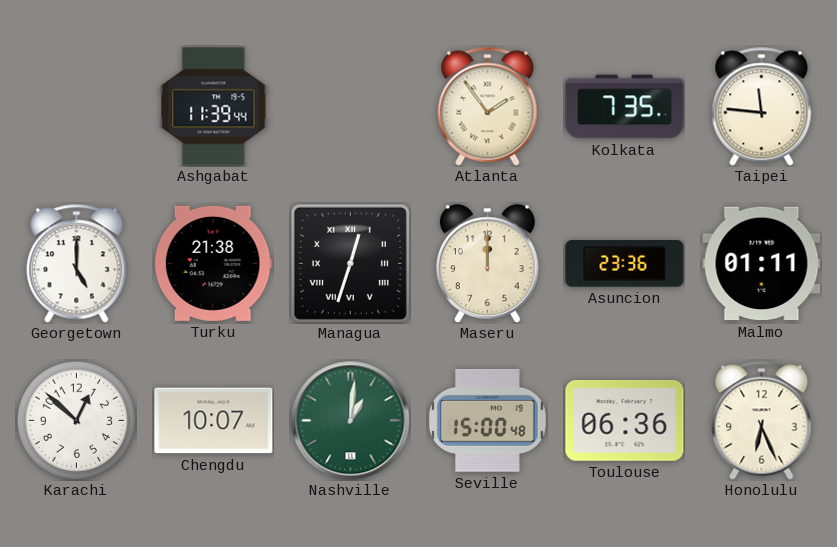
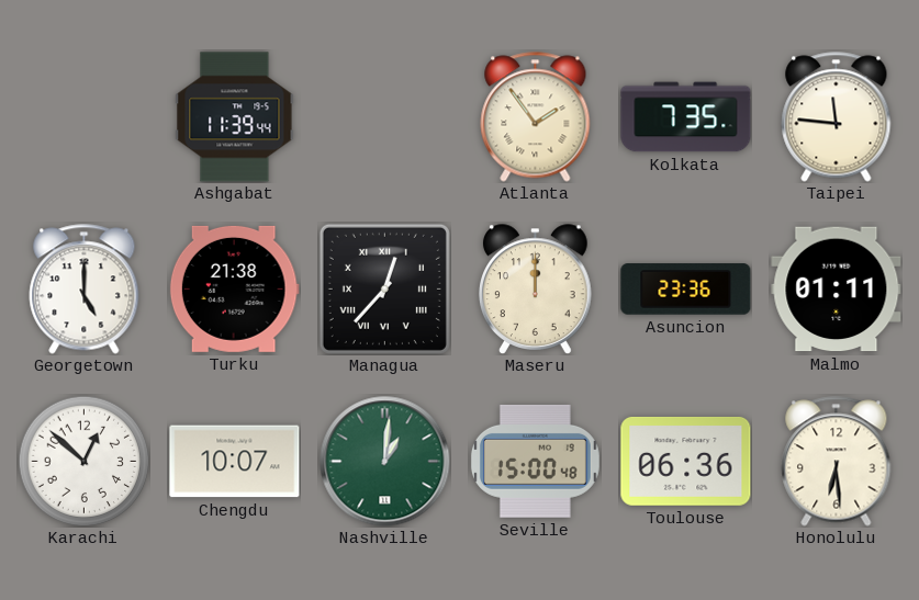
Managua: 12:33 -> 12:37 (384, 288)
Honolulu: 6:26 -> 6:29 (837, 462)
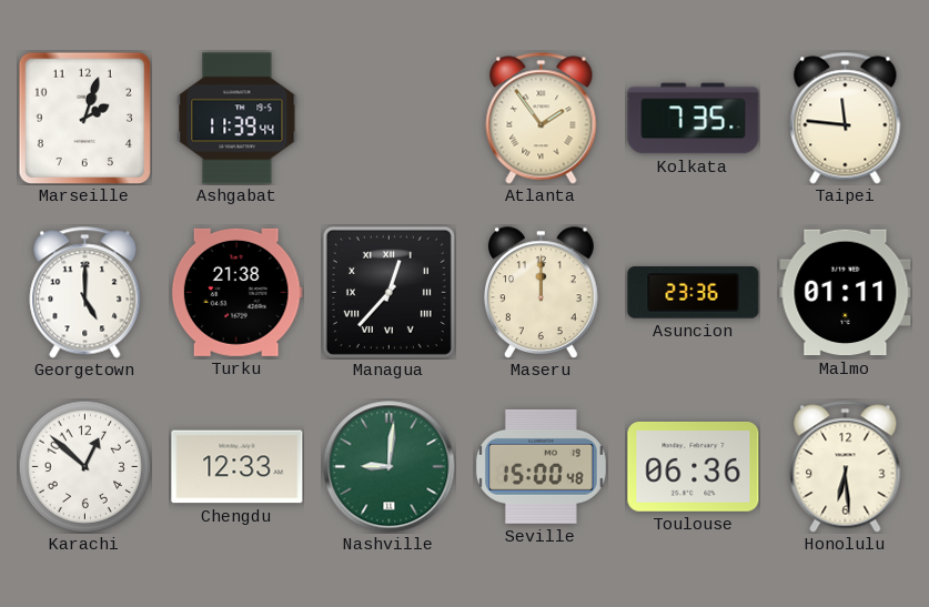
Marseille: none -> 2:03 (84, 118)
Chengdu: 10:07 -> 12:33 (238, 467)
Nashville: 1:01 -> 9:01 (390, 467)
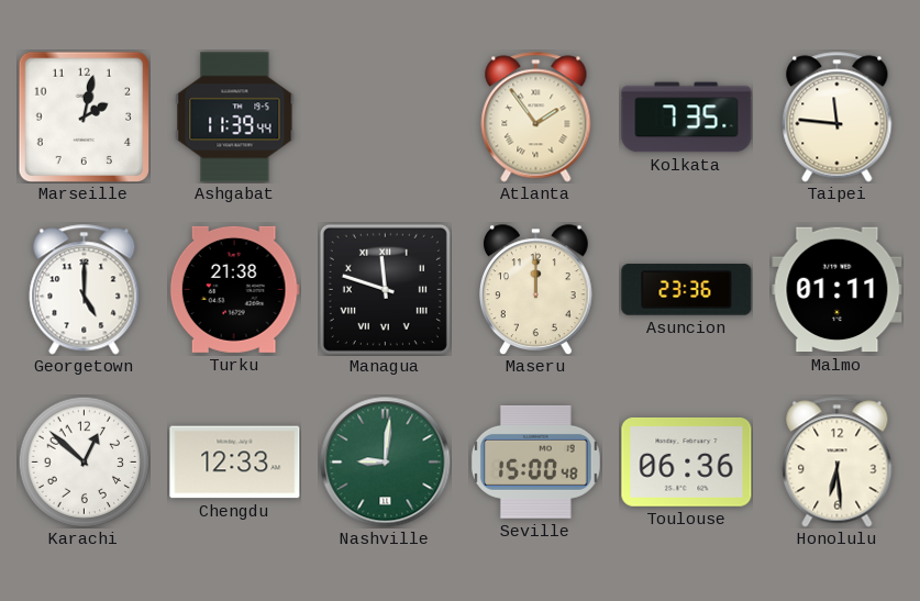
Marseille: 2:03 -> 2:02 (84, 116)
Managua: 12:37 -> 11:48 (385, 289)
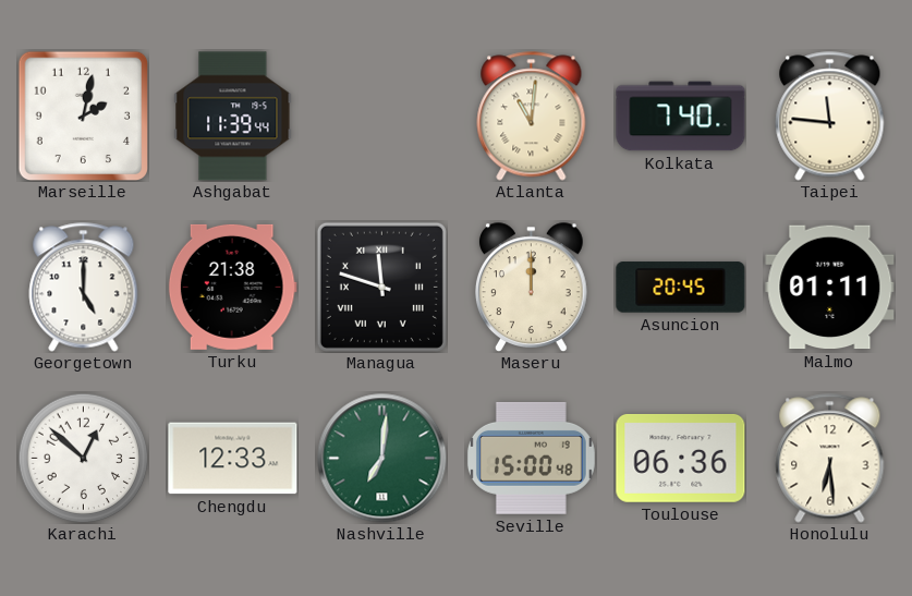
Atlanta: 1:54 -> 11:01 (532, 117)
Kolkata: 7:35 -> 7:40 (681, 117)
Asuncion: 23:36 -> 20:45 (681, 288)
Nashville: 9:01 -> 7:01 (382, 459)
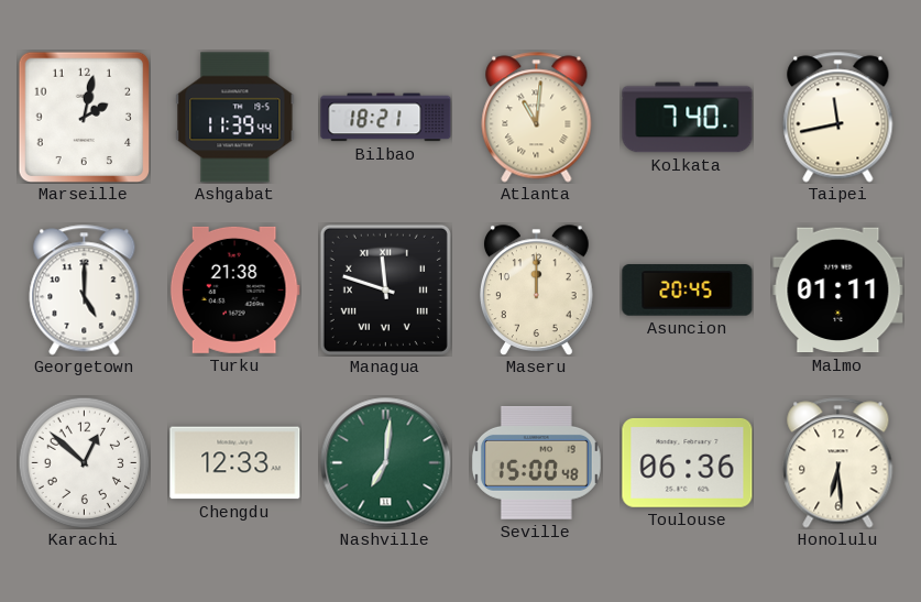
Bilbao: none -> 18:21 (386, 118)
Taipei: 11:46 -> 11:43 (838, 118)
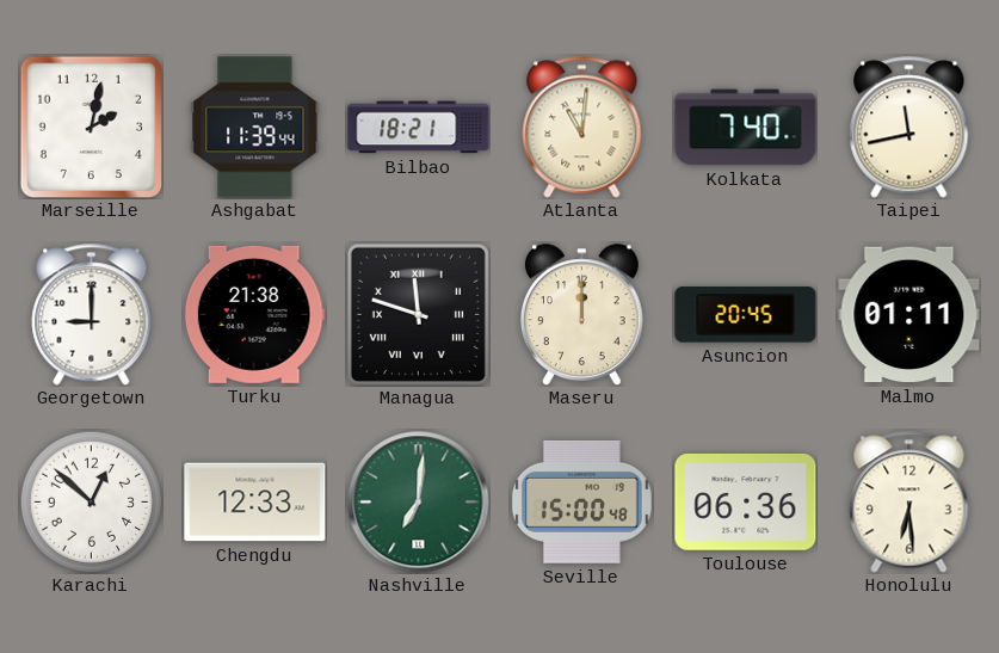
Georgetown: 5:00 -> 9:00 (92, 315)
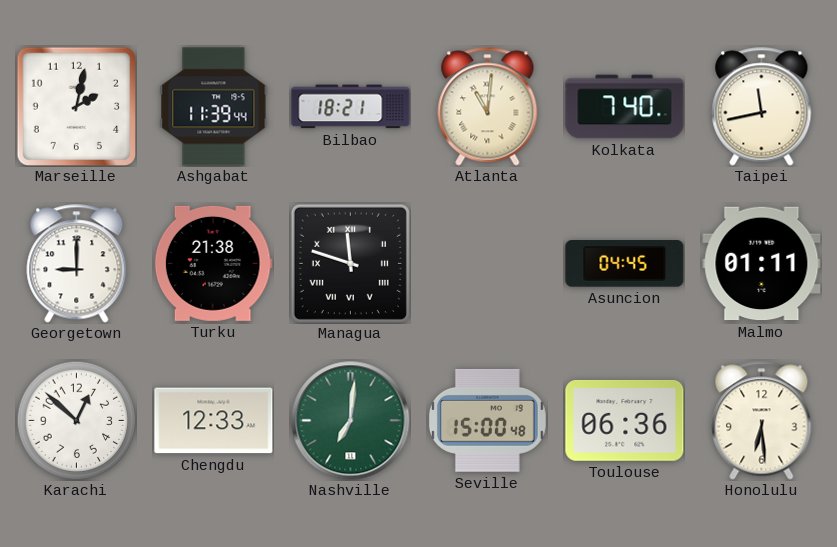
Maseru: 12:00 -> none (582, 314)
Asuncion: 20:45 -> 04:45 (625, 264)
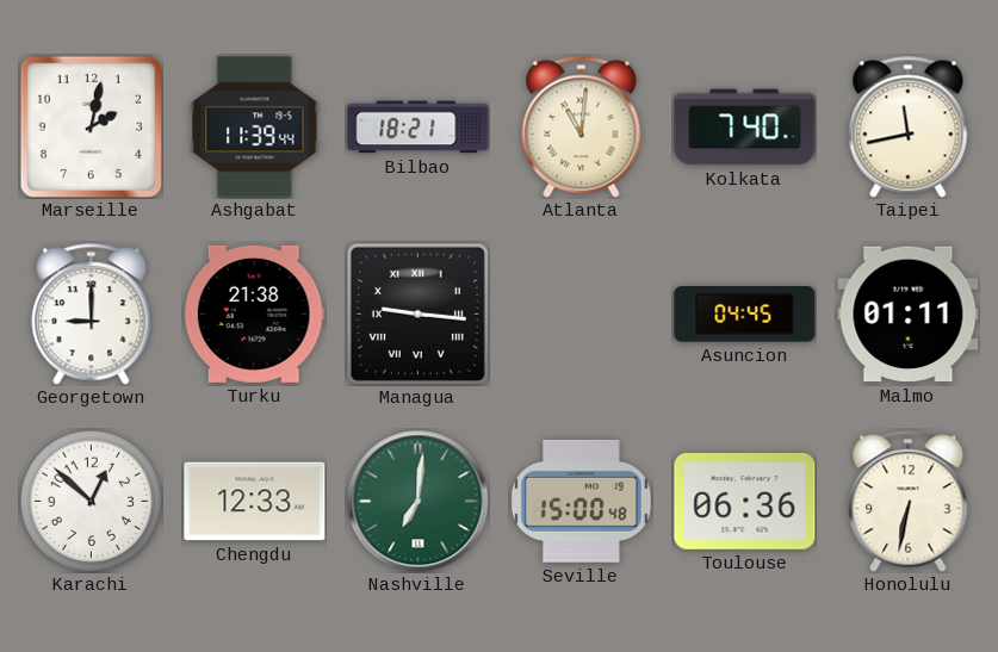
Managua: 11:48 -> 9:16 (417, 313)
Honolulu: 6:29 -> 6:32 (909, 502)
